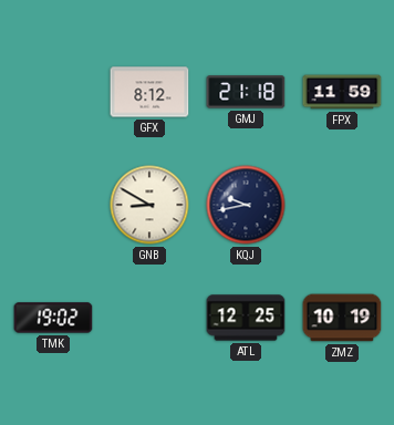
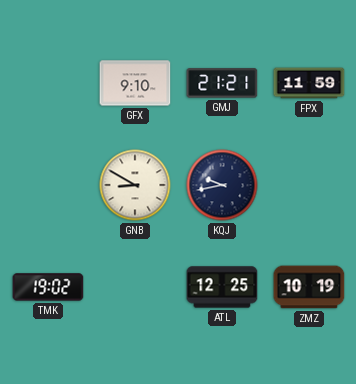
GFX: 8:12 -> 9:10 (135, 83)
GMJ: 21:18 -> 21:21 (222, 83)
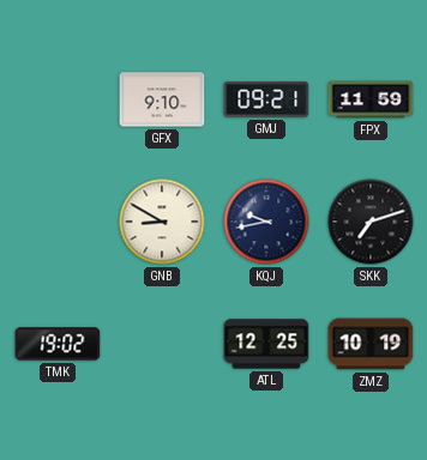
GMJ: 21:21 -> 09:21 (266, 99)
SKK: none -> 7:12 (371, 222)
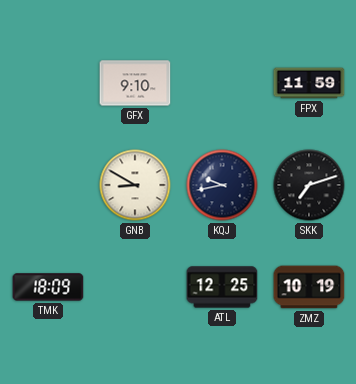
GMJ: 09:21 -> none (266, 99)
TMK: 19:02 -> 18:09 (48, 287)
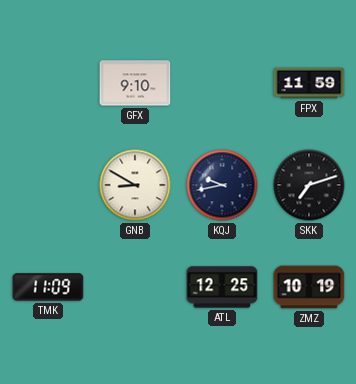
TMK: 18:09 -> 11:09 (48, 287)
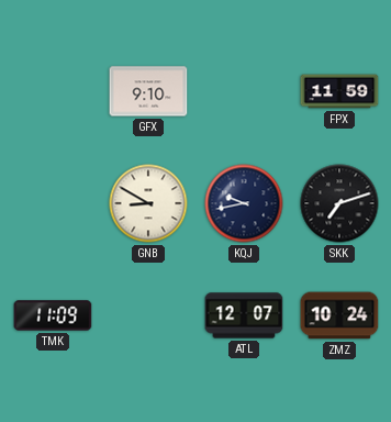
ATL: 12:25 -> 12:07 (244, 315)
ZMZ: 10:19 -> 10:24 (339, 315)
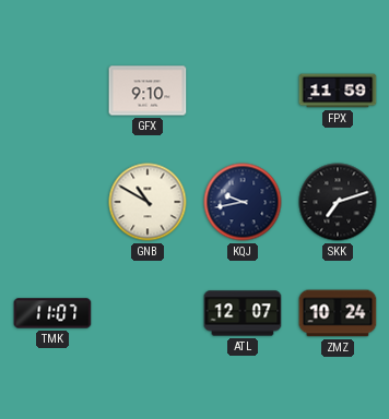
GNB: 8:50 -> 10:50 (148, 202)
TMK: 11:09 -> 11:07 (52, 313)
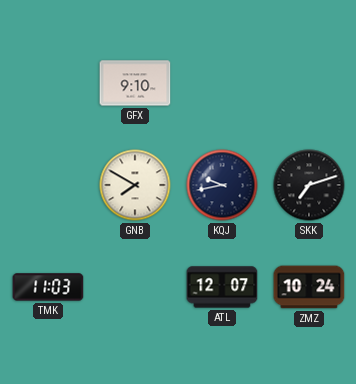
FPX: 11:59 -> none (338, 91)
GNB: 10:50 -> 7:50 (135, 185)
TMK: 11:07 -> 11:03 (48, 287)
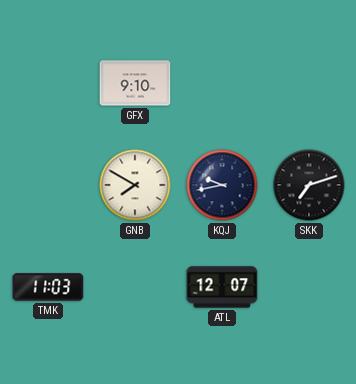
ZMZ: 10:24 -> none (309, 287)
